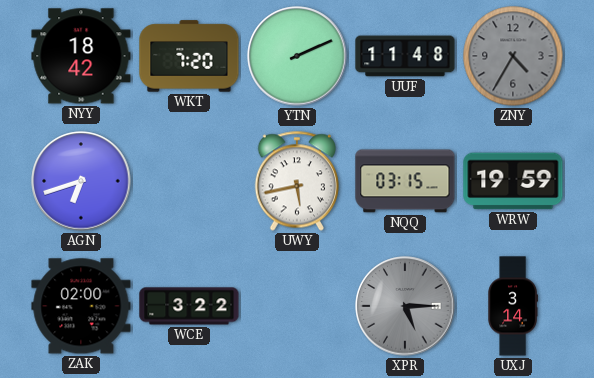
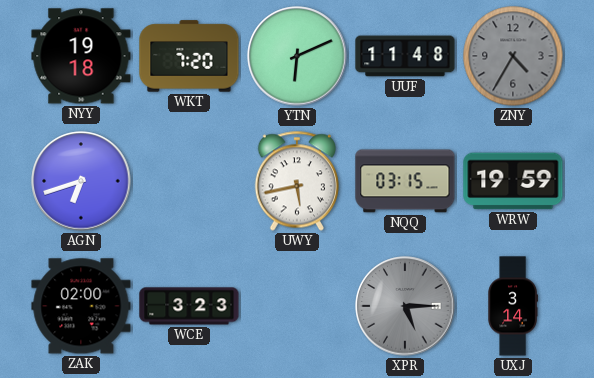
NYY: 18:42 -> 19:18 (81, 56)
YTN: 2:11 -> 6:11 (297, 56)
WCE: 3:22 -> 3:23 (189, 306)
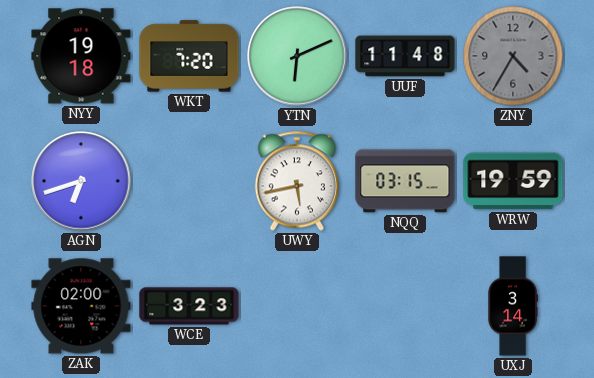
XPR: 5:15 -> none (405, 306)
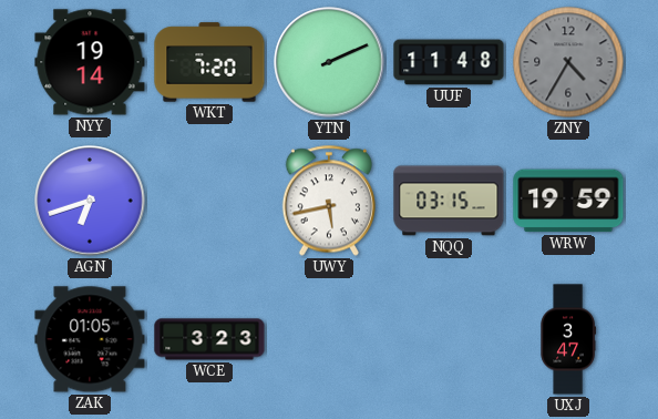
NYY: 19:18 -> 19:14 (90, 62)
YTN: 6:11 -> 2:11 (329, 62)
ZAK: 02:00 -> 01:05 (90, 339)
UXJ: 3:14 -> 3:47 (568, 339)
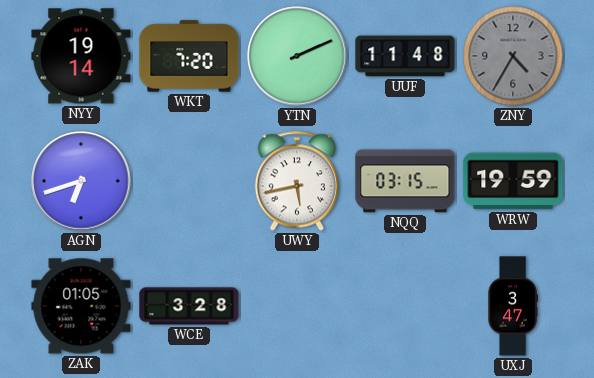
WCE: 3:23 -> 3:28 (189, 306)
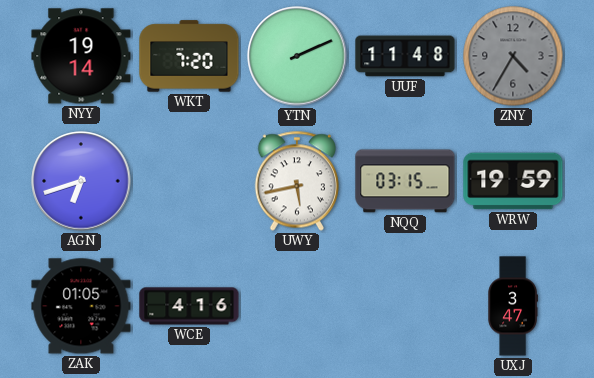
WCE: 3:28 -> 4:16 (189, 306)
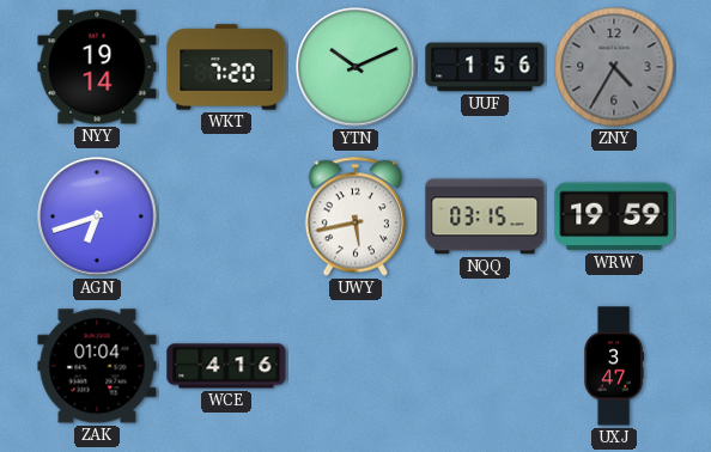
YTN: 2:11 -> 10:11 (355, 67)
UUF: 11:48 -> 1:56 (485, 67)
ZAK: 01:05 -> 01:04 (97, 366)
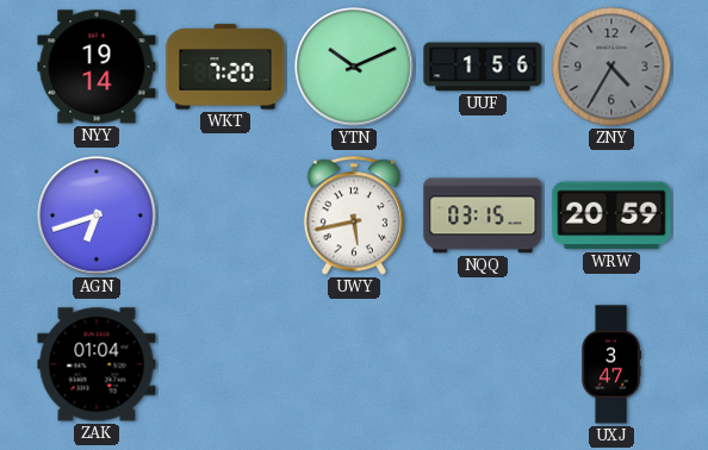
WRW: 19:59 -> 20:59 (611, 215)
WCE: 4:16 -> none (226, 366)
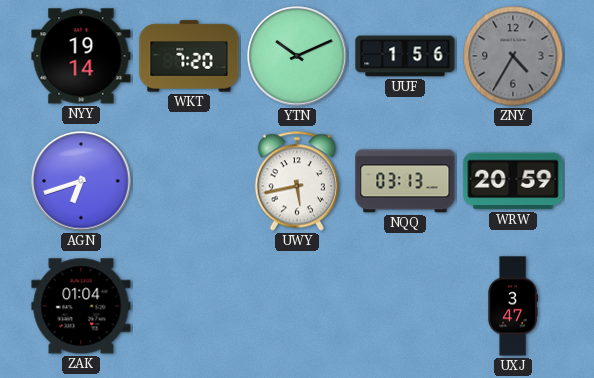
NQQ: 03:15 -> 03:13 (405, 181)
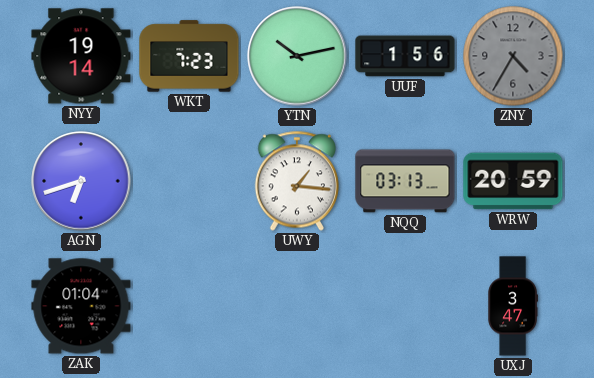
WKT: 7:20 -> 7:23 (189, 56)
YTN: 10:11 -> 10:13 (297, 56)
UWY: 5:43 -> 1:16 (297, 181)
